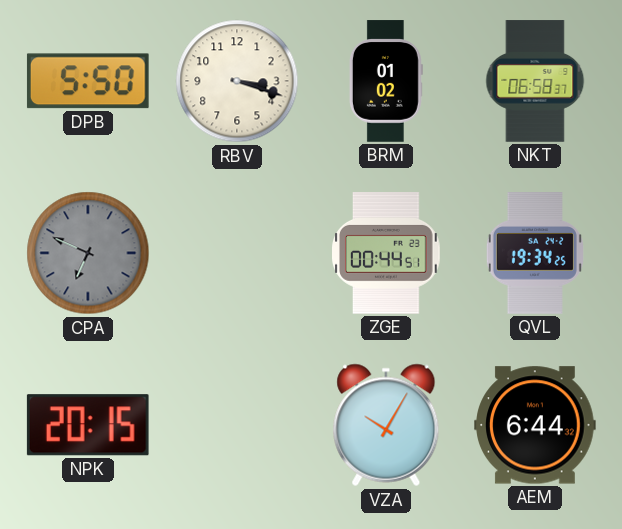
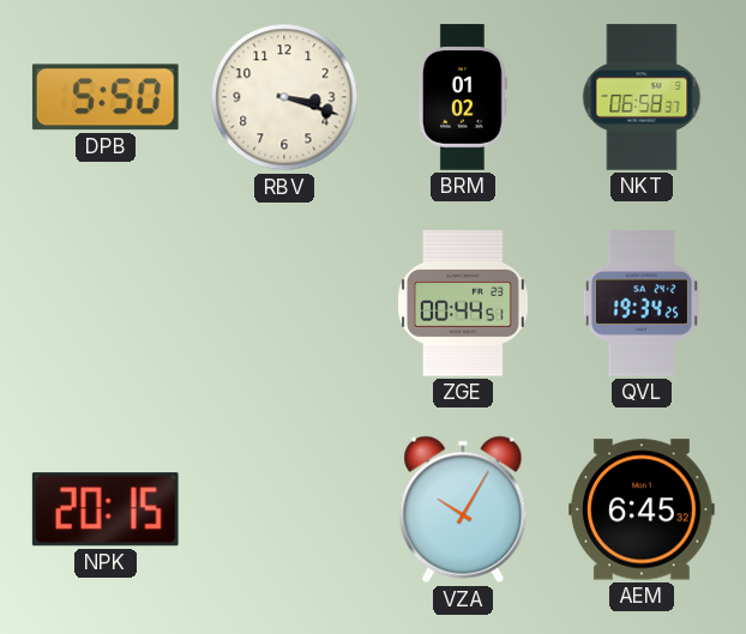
CPA: 6:49 -> none (88, 253)
AEM: 6:44 -> 6:45 (642, 509)
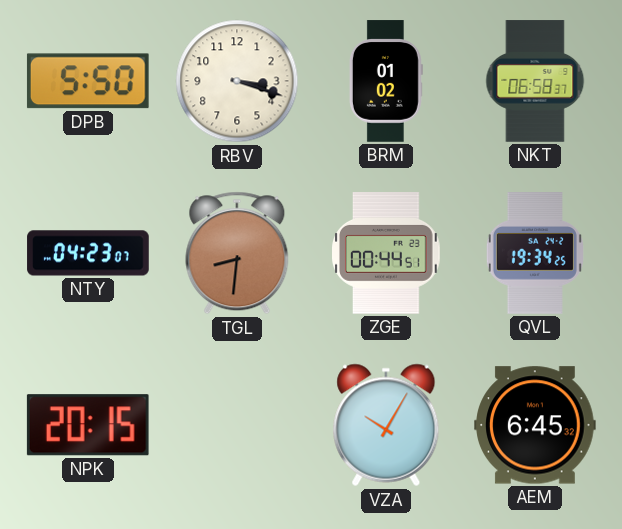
NTY: none -> 04:23 (88, 253)
TGL: none -> 8:31 (237, 253)
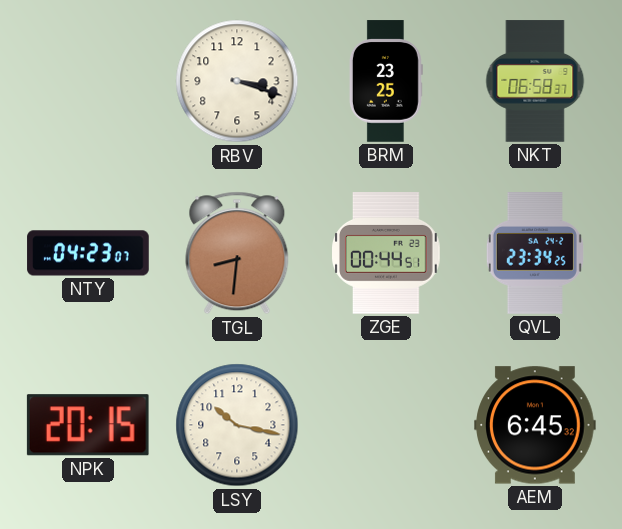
DPB: 5:50 -> none (88, 81)
BRM: 01:02 -> 23:25 (386, 81)
QVL: 19:34 -> 23:34 (535, 253)
LSY: none -> 10:17 (237, 425)
VZA: 10:05 -> none (386, 425)
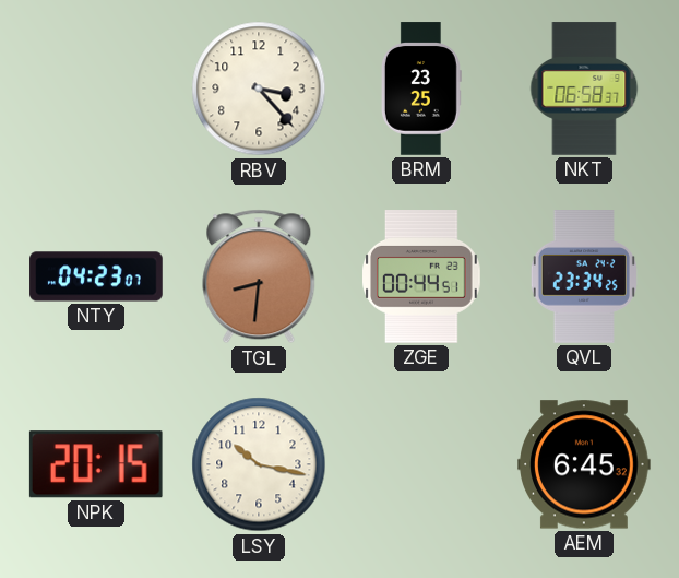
RBV: 3:18 -> 3:23 (259, 89)
